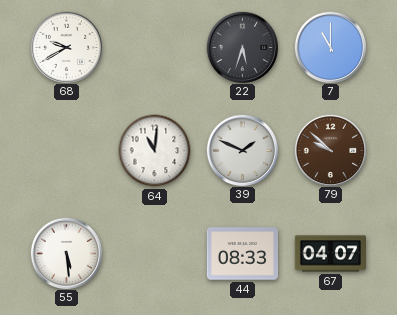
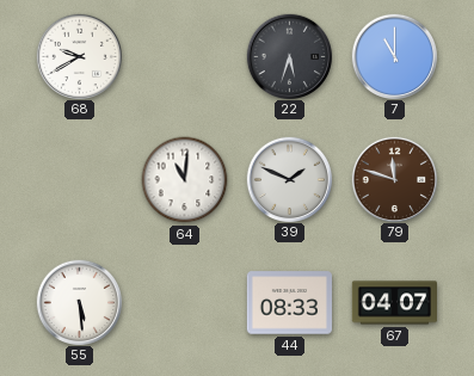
79: 9:52 -> 11:48 (394, 179)
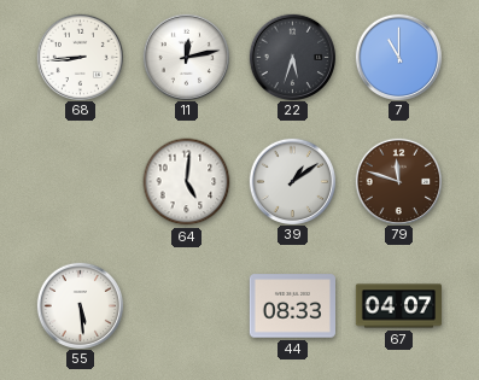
68: 9:40 -> 8:44 (80, 57)
11: none -> 12:13 (186, 57)
64: 11:01 -> 5:01 (187, 182)
39: 1:49 -> 1:09 (292, 181)
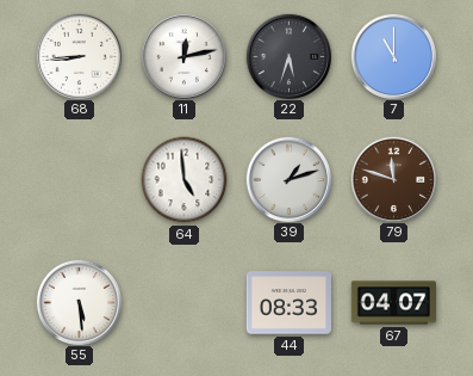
64: 5:01 -> 4:59 (185, 180)
39: 1:09 -> 1:12 (288, 179)
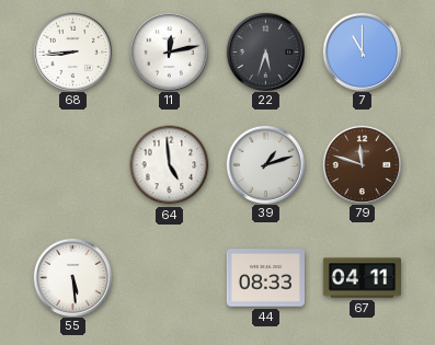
67: 04:07 -> 04:11 (362, 278)
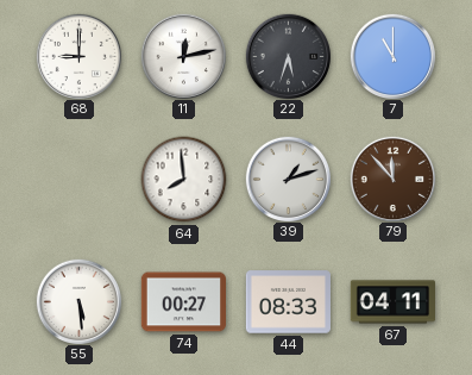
68: 8:44 -> 9:00 (78, 56)
64: 4:59 -> 7:59 (184, 180)
79: 11:48 -> 11:53 (392, 179)
74: none -> 00:27 (183, 302)
